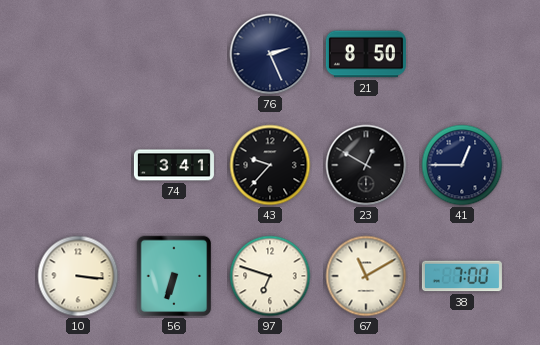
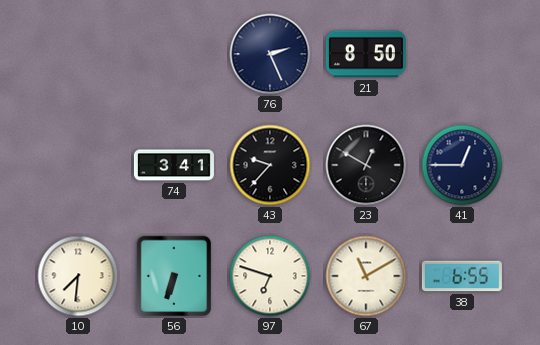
10: 3:16 -> 7:31 (78, 276)
38: 7:00 -> 6:55 (462, 276)
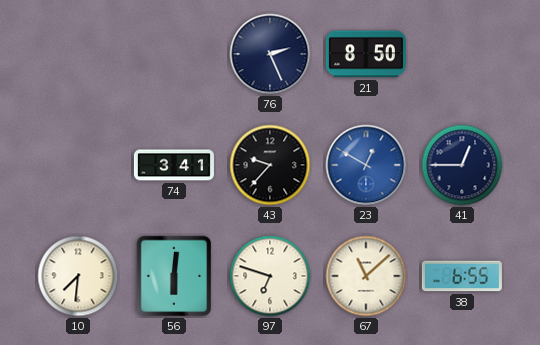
23 dial: black -> blue (366, 165)
56: 6:33 -> 6:01 (174, 276)
67: 11:10 -> 11:08 (366, 276)
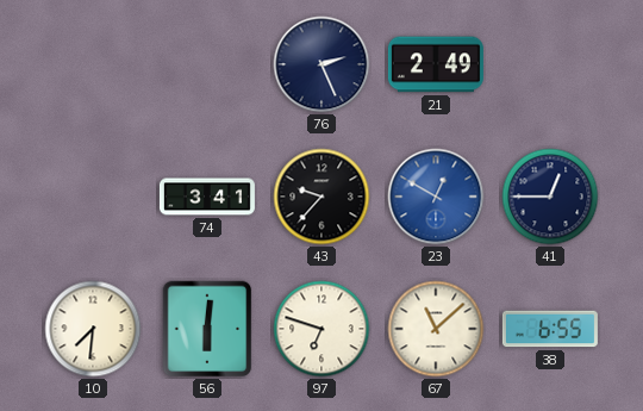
21: 8:50 -> 2:49 (436, 64)
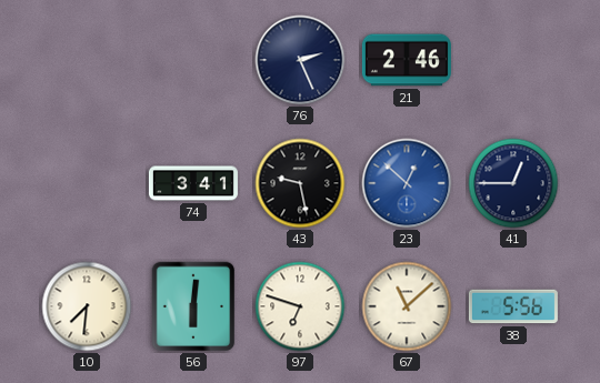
21: 2:49 -> 2:46 (407, 60)
43: 9:37 -> 9:28 (300, 183)
23: 12:50 -> 12:52 (407, 183)
38: 6:55 -> 5:56 (513, 306)
